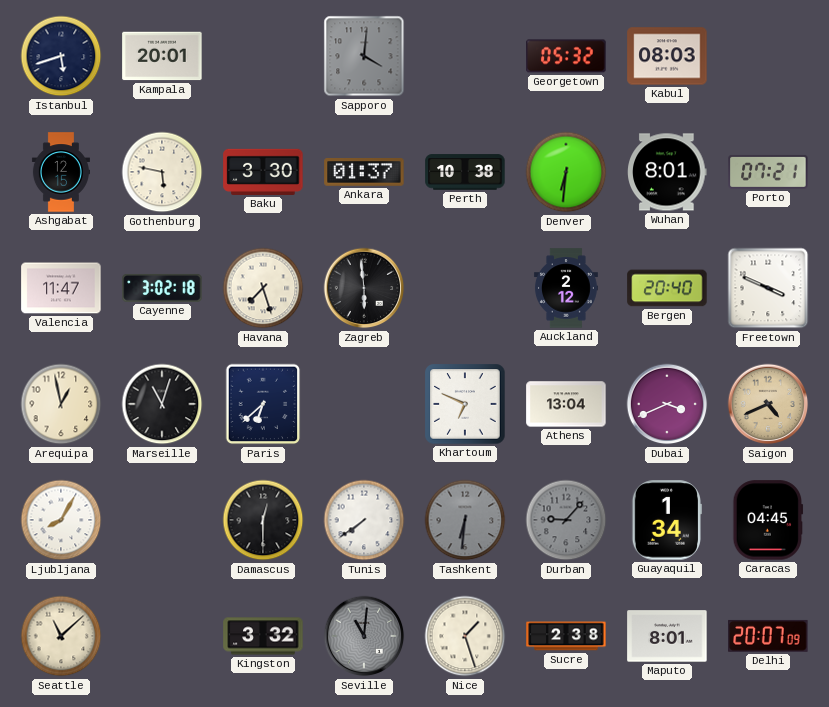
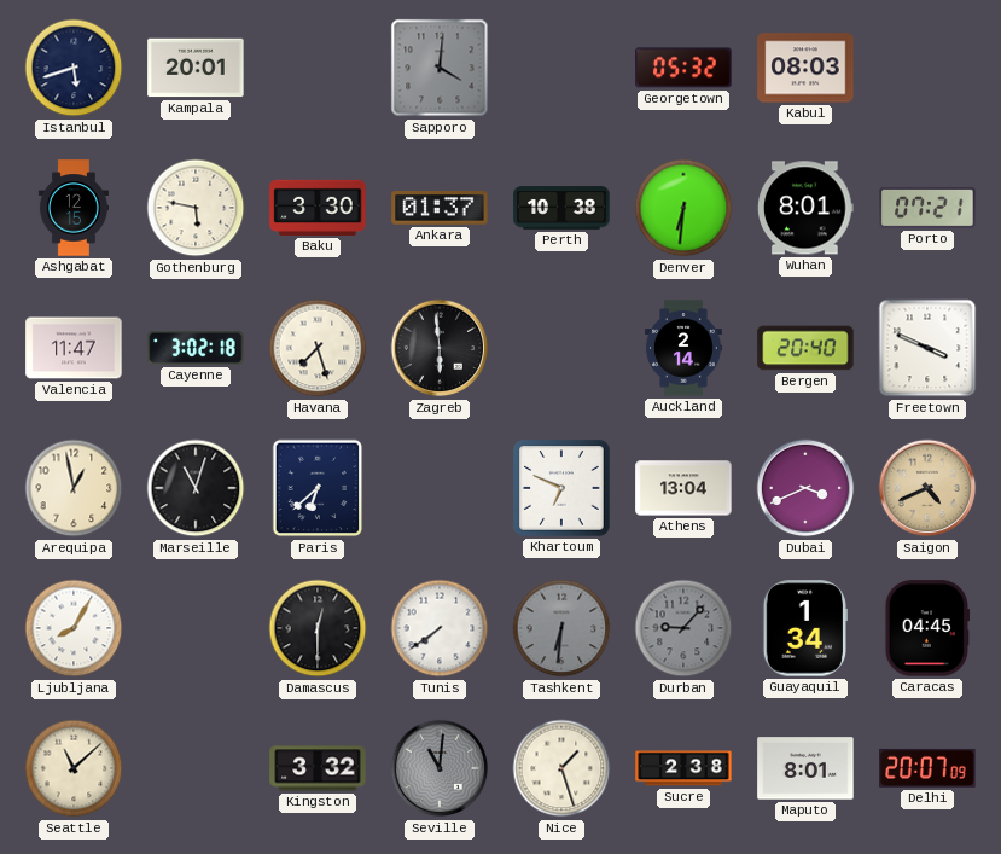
Auckland: 2:12 -> 2:14 (683, 348)
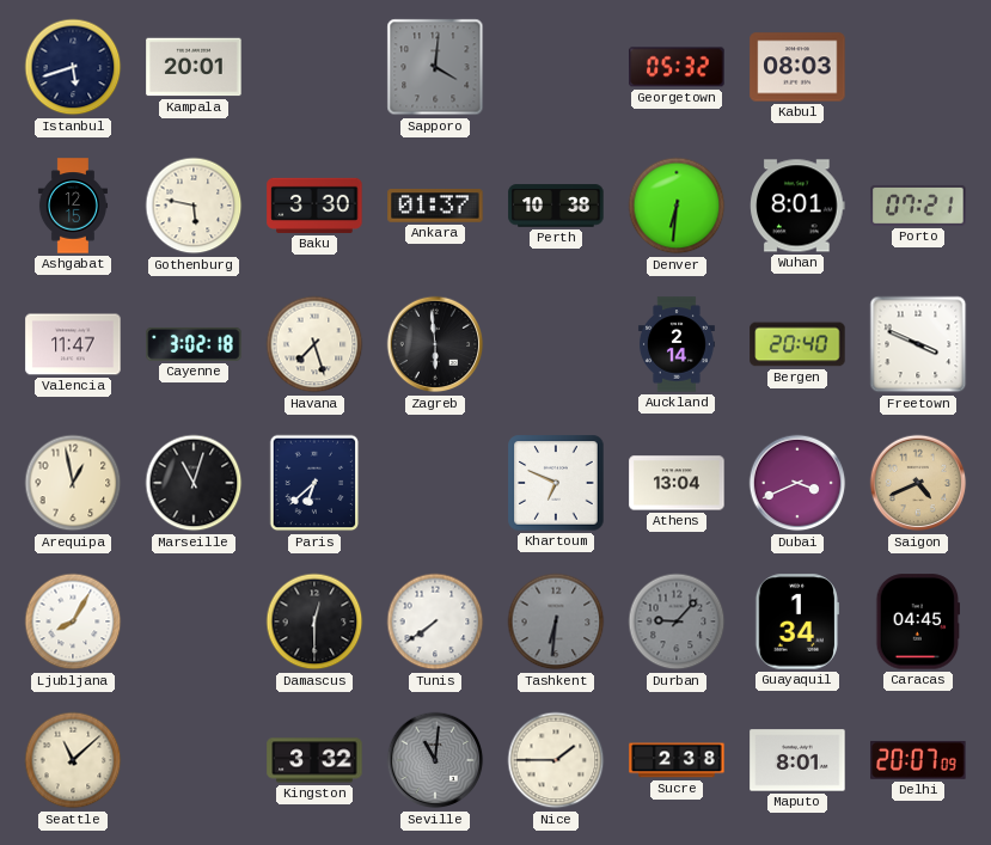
Nice: 1:27 -> 1:45 (556, 760)
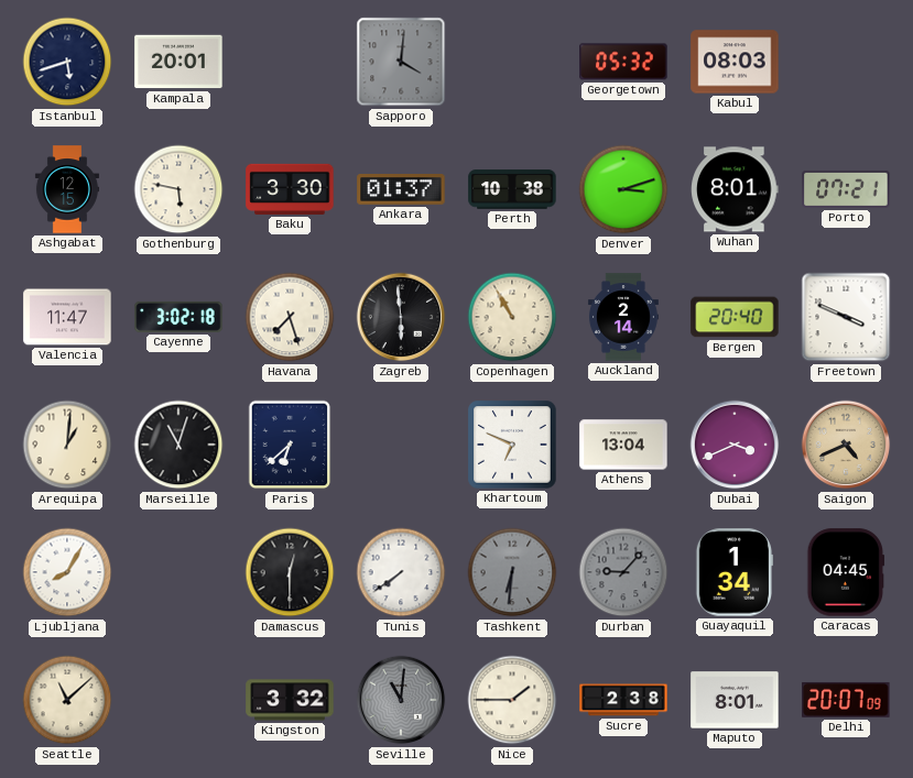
Denver: 6:31 -> 3:12 (623, 189)
Copenhagen: none -> 10:55 (512, 317)
Arequipa: 12:58 -> 1:01 (67, 445)
